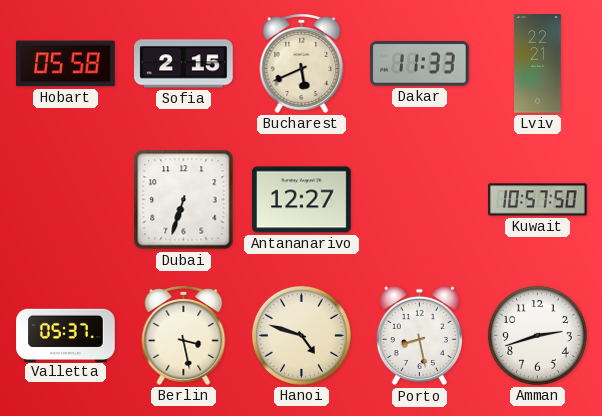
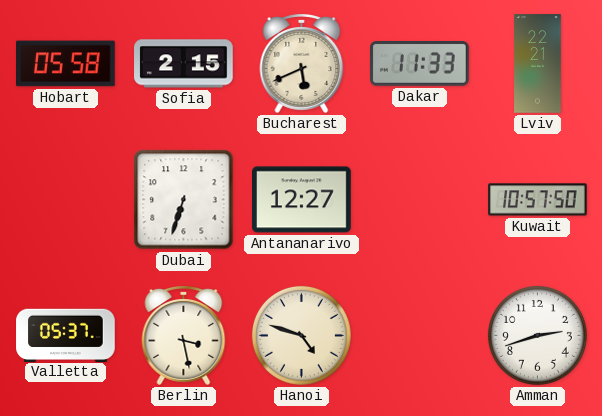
Porto: 8:28 -> none (419, 336)
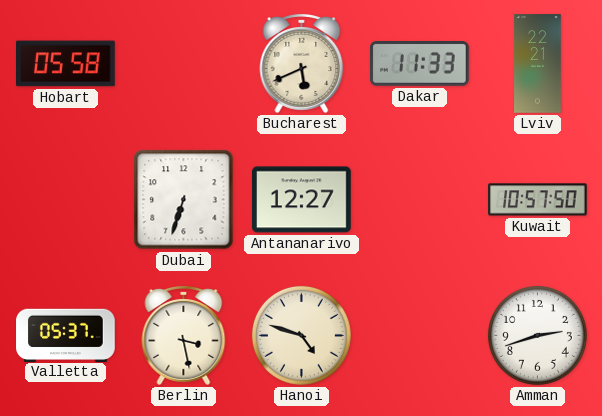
Sofia: 2:15 -> none (184, 64)
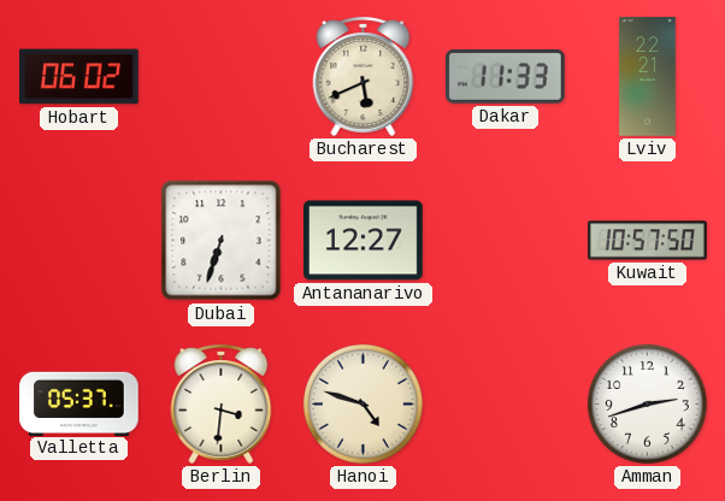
Hobart: 05:58 -> 06:02 (79, 77)
Berlin: 3:28 -> 3:31 (222, 405)
